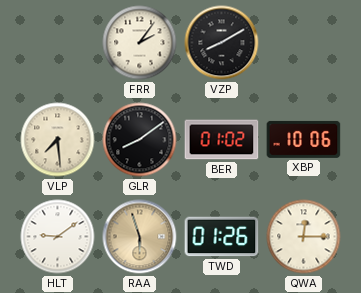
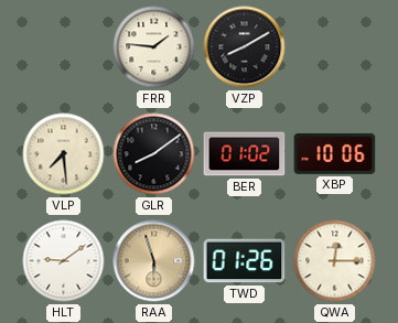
FRR: 2:06 -> 1:46 (154, 47)
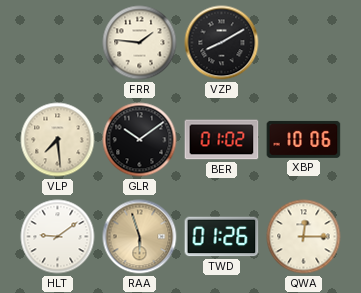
GLR: 8:09 -> 10:09 (140, 140)
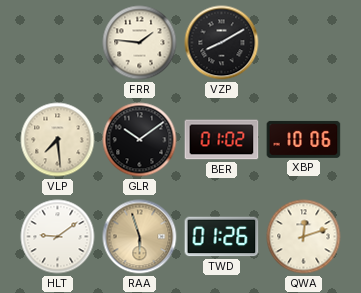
QWA: 12:15 -> 12:12 (304, 237)
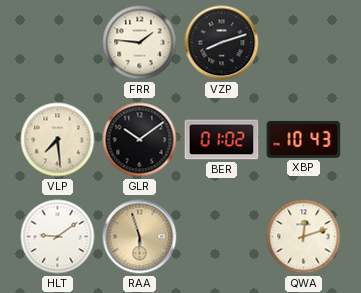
VZP: 8:10 -> 8:12 (222, 43)
XBP: 10:06 -> 10:43 (304, 139)
TWD: 01:26 -> none (222, 237)
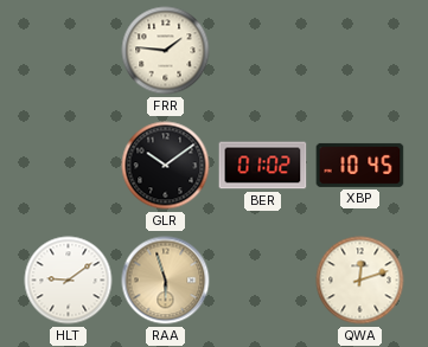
VZP: 8:12 -> none (222, 43)
VLP: 7:29 -> none (58, 140)
XBP: 10:43 -> 10:45 (360, 165)
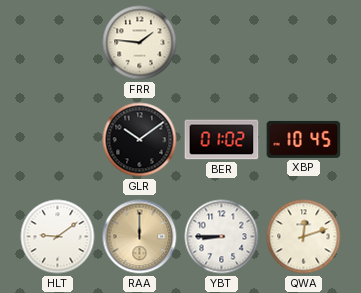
RAA: 5:57 -> 12:00 (140, 237)
YBT: none -> 8:45 (222, 237)
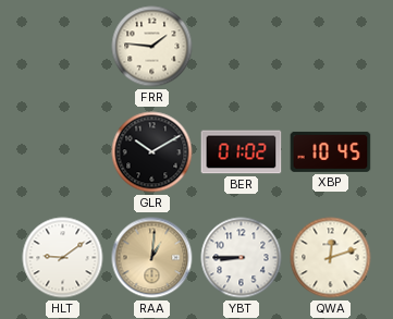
GLR: 10:09 -> 10:10 (152, 152)
RAA: 12:00 -> 1:01 (152, 258)
